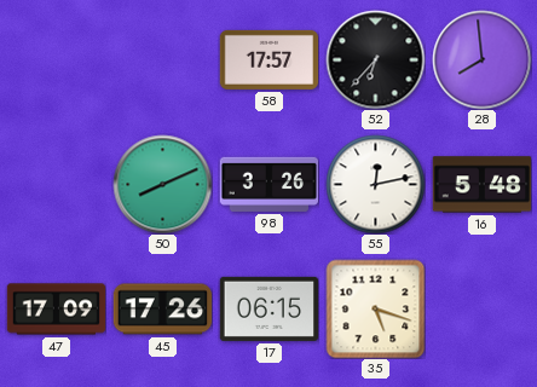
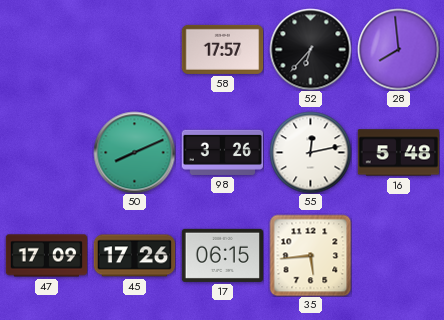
35: 5:18 -> 5:44 (310, 255)
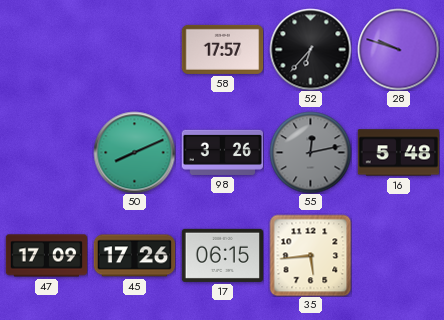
28: 7:59 -> 9:48 (398, 49)
55 dial: white -> grey (310, 152)
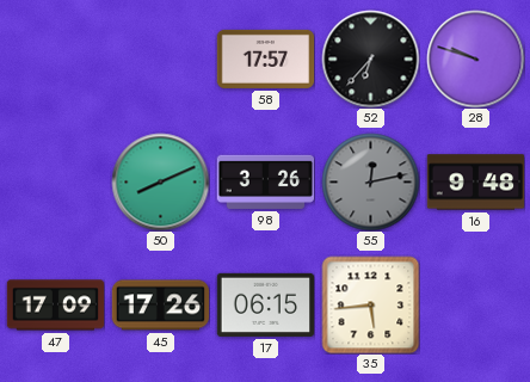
16: 5:48 -> 9:48 (475, 183)
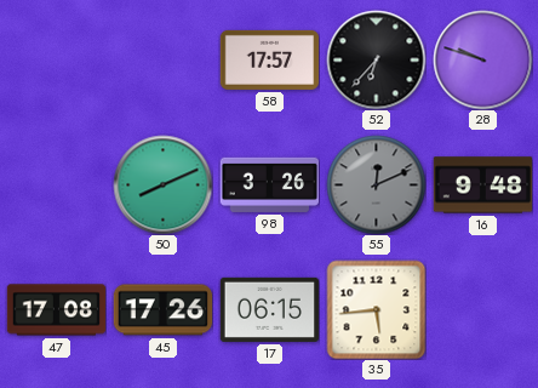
55: 12:13 -> 12:11 (376, 184)
47: 17:09 -> 17:08 (56, 310)
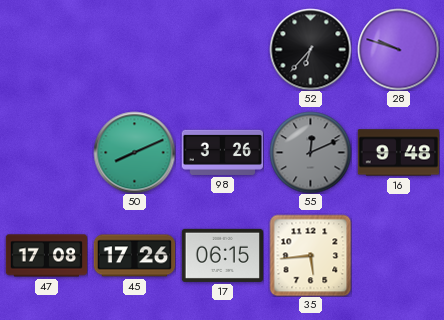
58: 17:57 -> none (269, 59)
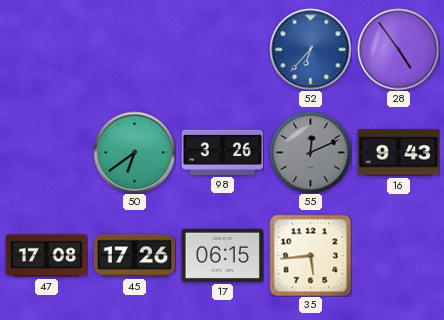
52 dial: black -> blue (310, 49)
28: 9:48 -> 4:54 (398, 49)
50: 8:11 -> 6:39 (134, 152)
16: 9:48 -> 9:43 (398, 153)
